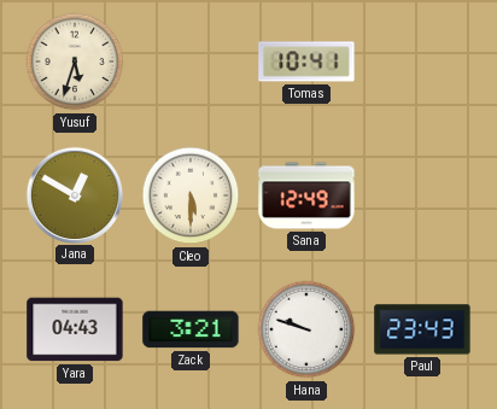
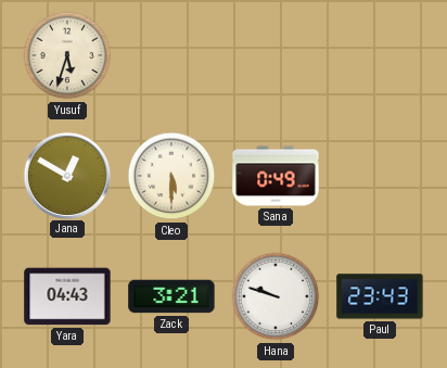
Tomas: 10:41 -> none (306, 62)
Sana: 12:49 -> 0:49 (276, 176)
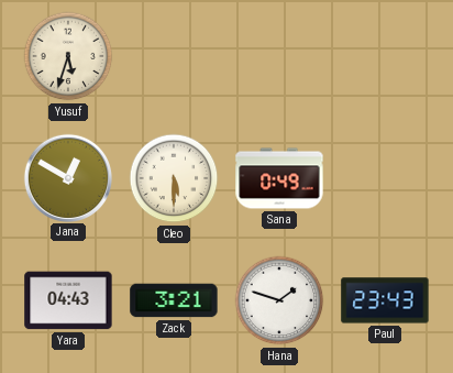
Hana: 9:48 -> 1:48 (279, 300)
